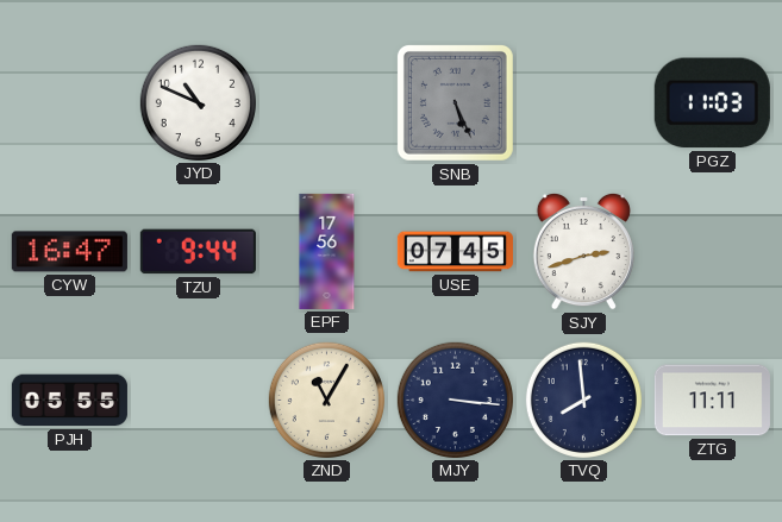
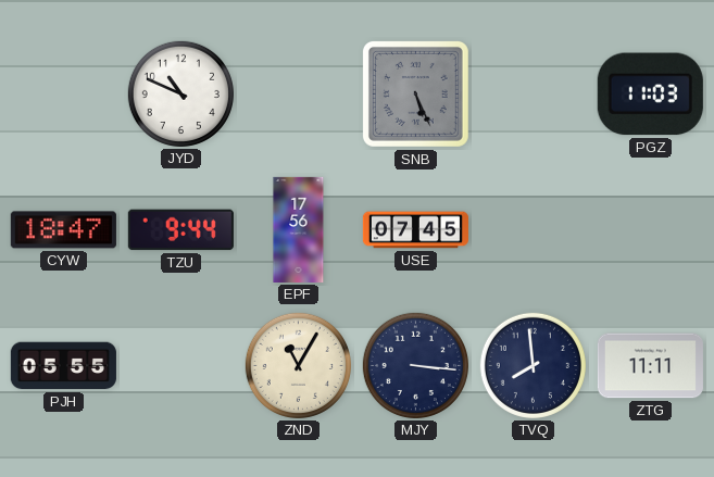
CYW: 16:47 -> 18:47 (63, 230)
SJY: 2:42 -> none (583, 251)
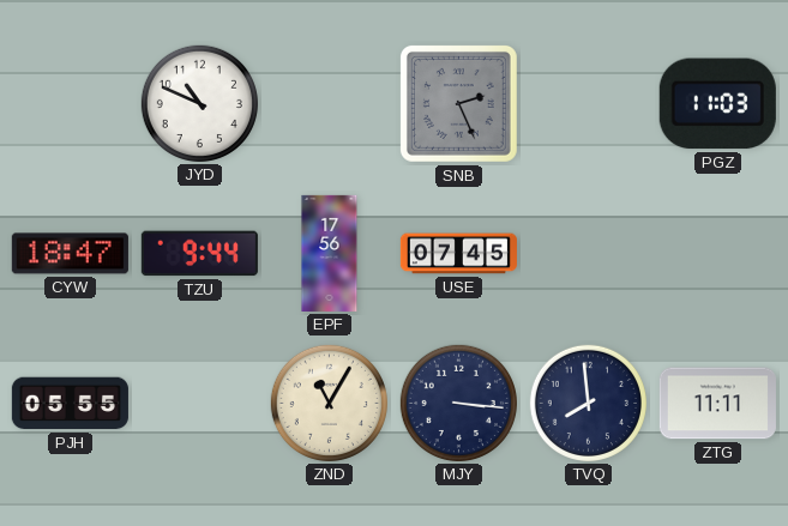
SNB: 5:26 -> 2:26 (458, 103)
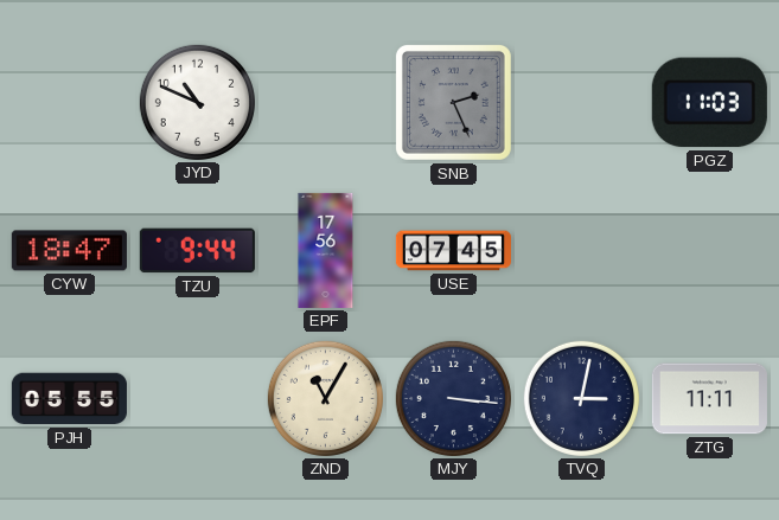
TVQ: 7:59 -> 3:02 (581, 398)
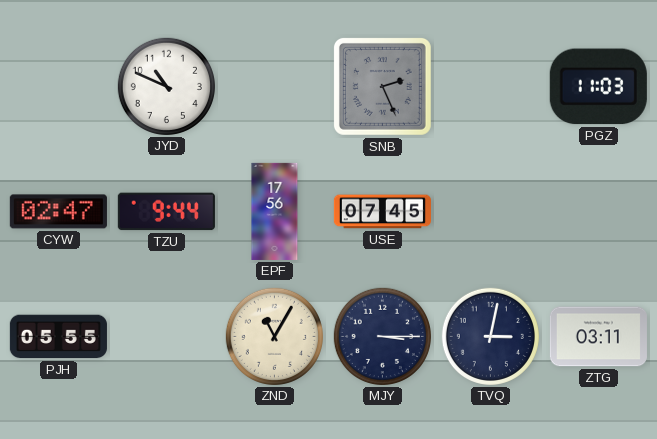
CYW: 18:47 -> 02:47 (58, 212)
MJY: 3:16 -> 3:15 (382, 336)
ZTG: 11:11 -> 03:11 (598, 337)
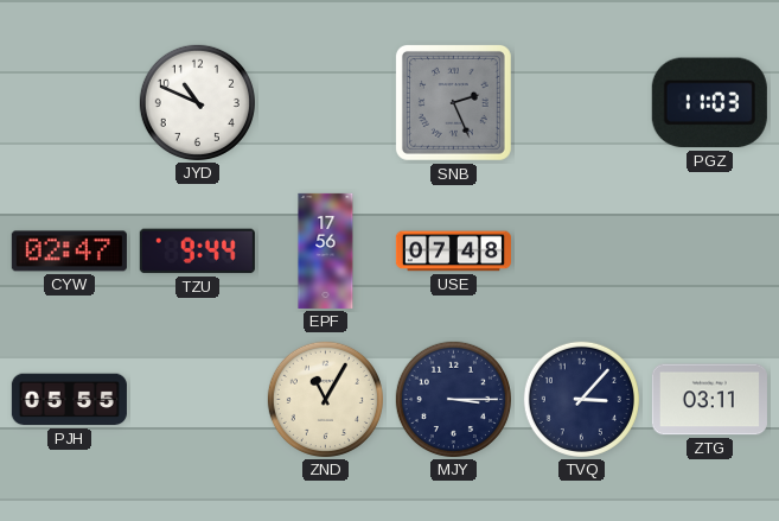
USE: 07:45 -> 07:48 (453, 252)
TVQ: 3:02 -> 3:07 (581, 399)
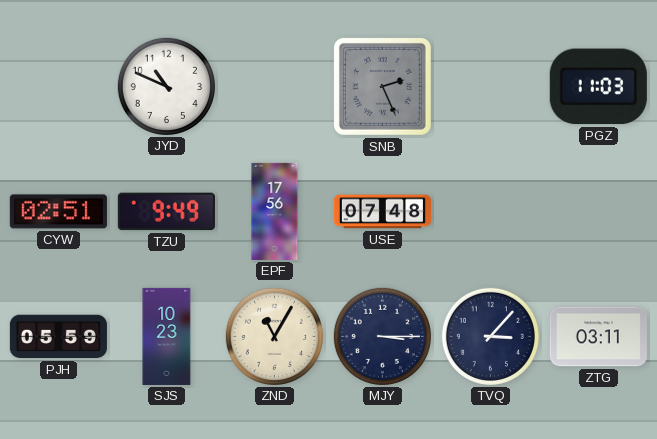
CYW: 02:47 -> 02:51 (58, 212)
TZU: 9:44 -> 9:49 (166, 212)
PJH: 05:55 -> 05:59 (58, 337)
SJS: none -> 10:23 (167, 336)
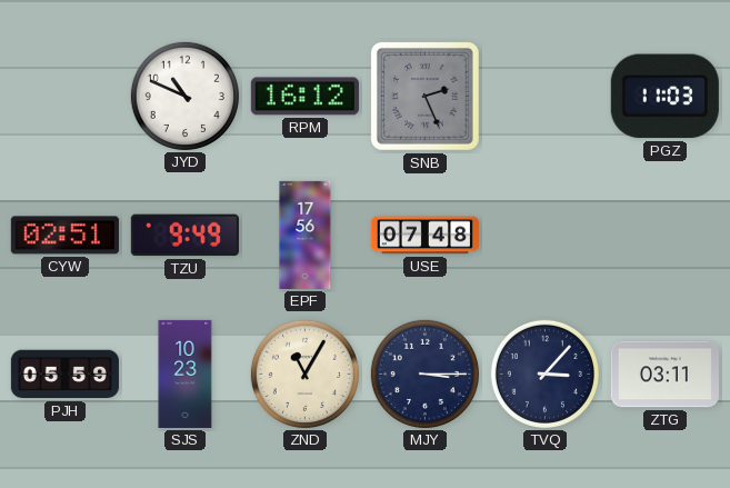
RPM: none -> 16:12 (304, 97)
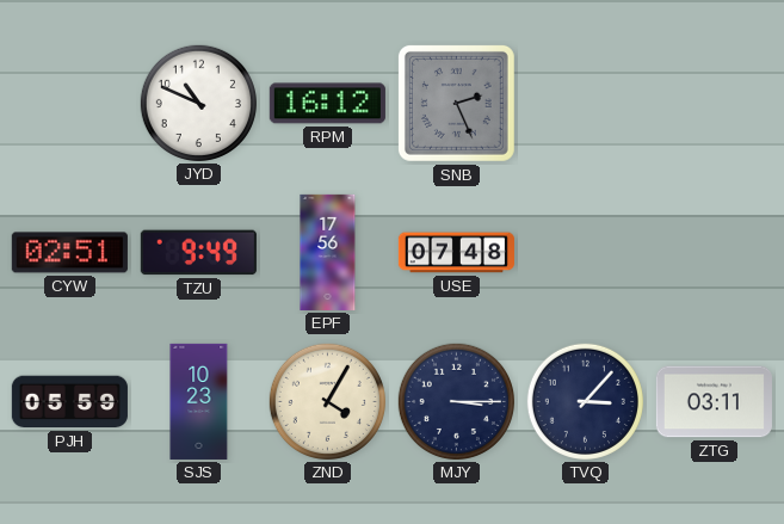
PGZ: 11:03 -> none (664, 97)
ZND: 11:05 -> 4:05 (327, 401)
